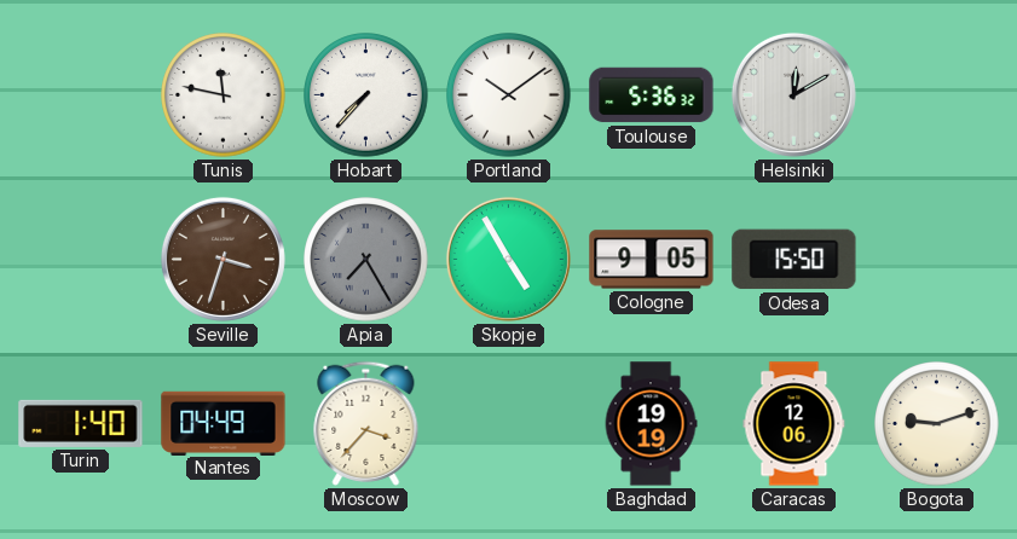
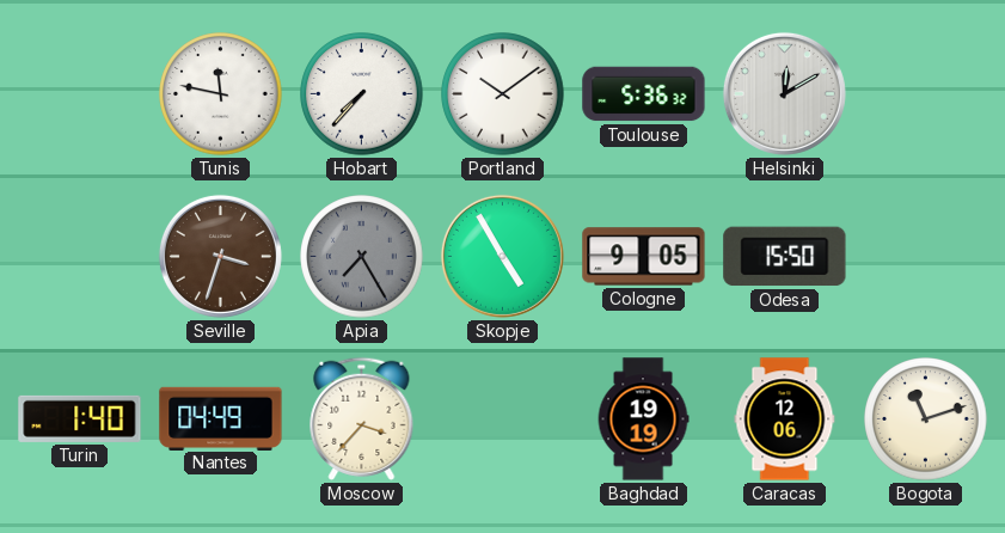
Bogota: 9:12 -> 11:12 (926, 419)
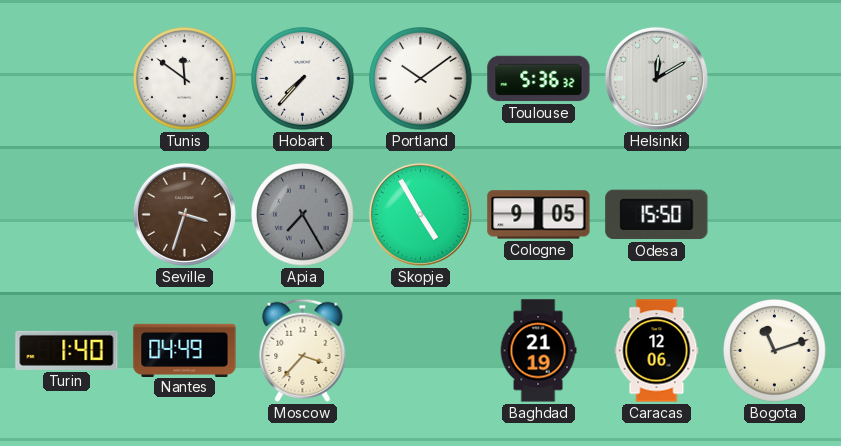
Tunis: 11:47 -> 11:51 (185, 79)
Baghdad: 19:19 -> 21:19 (538, 351)
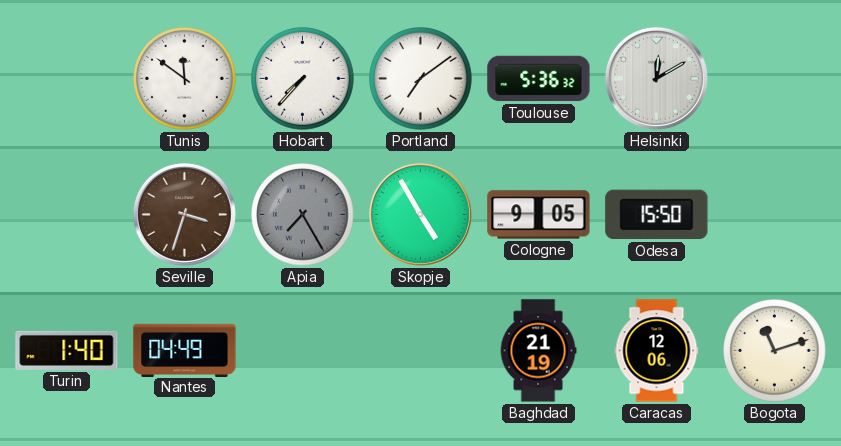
Portland: 10:09 -> 7:09 (421, 79)
Moscow: 3:37 -> none (303, 350)
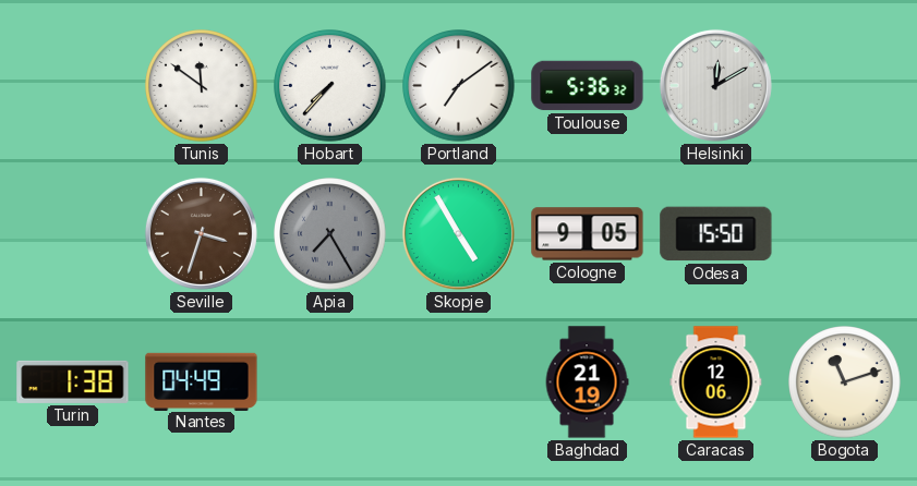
Turin: 1:40 -> 1:38 (73, 381)
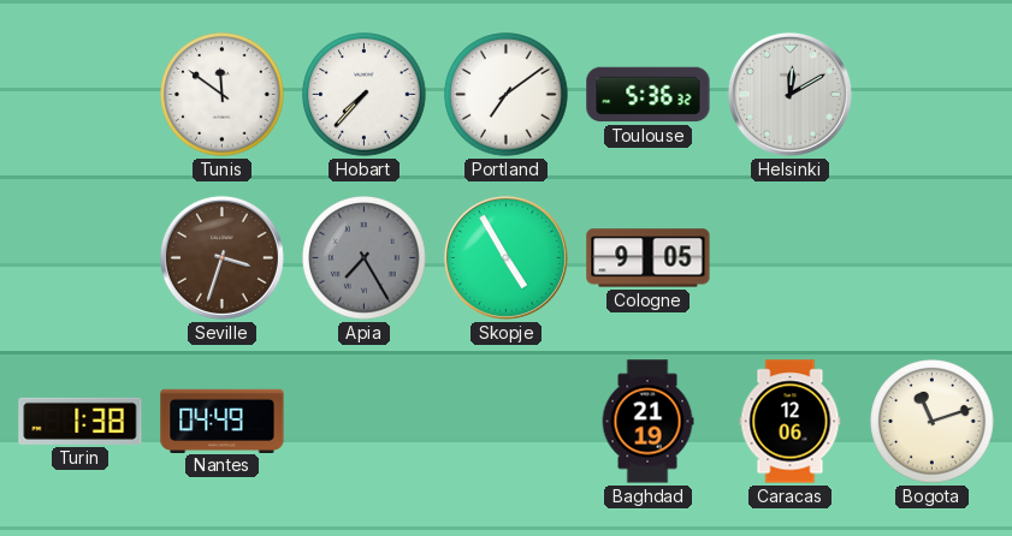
Odesa: 15:50 -> none (716, 234)
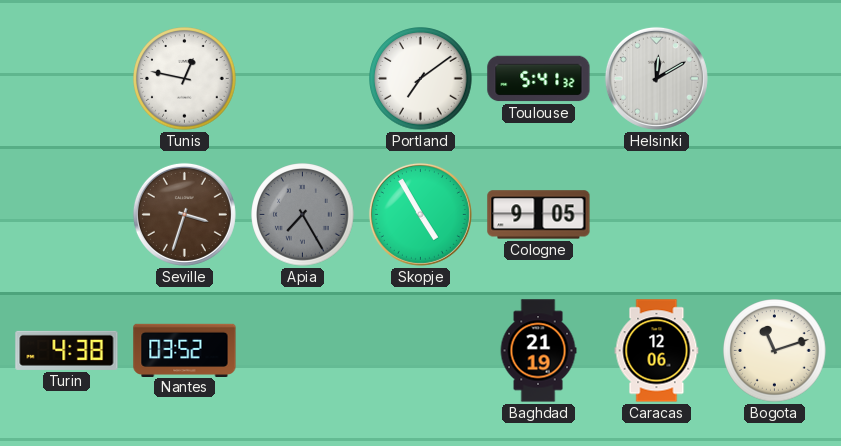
Tunis: 11:51 -> 12:47 (185, 79)
Hobart: 7:37 -> none (365, 95)
Toulouse: 5:36 -> 5:41 (539, 79)
Turin: 1:38 -> 4:38 (67, 350)
Nantes: 04:49 -> 03:52 (185, 350)
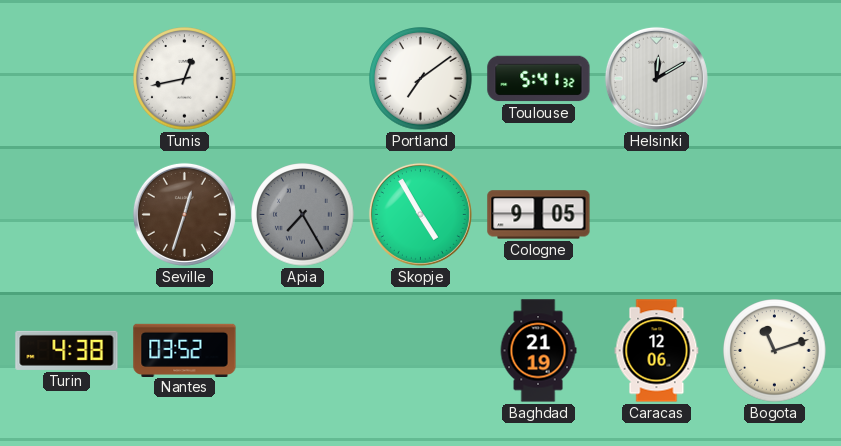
Tunis: 12:47 -> 12:43 (185, 79)
Seville: 3:33 -> 12:33 (184, 214)
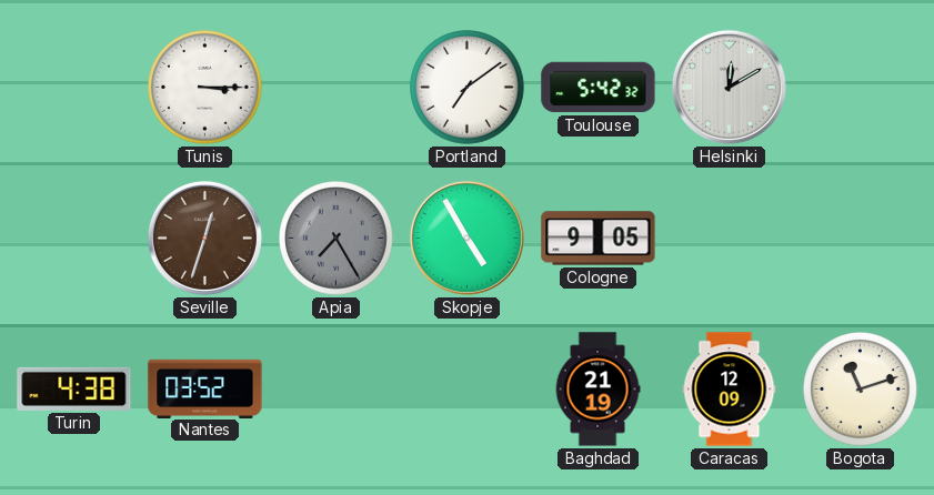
Tunis: 12:43 -> 3:15 (205, 88)
Toulouse: 5:41 -> 5:42 (599, 88)
Caracas: 12:06 -> 12:09 (730, 390)
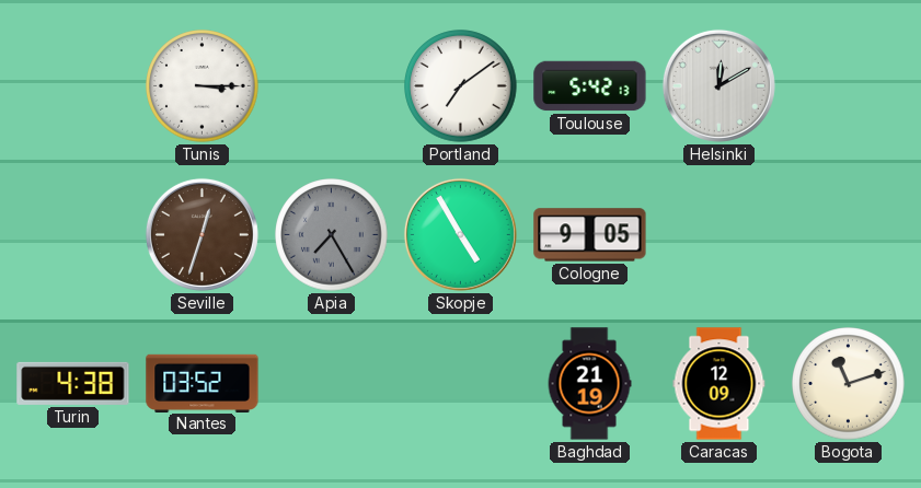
Toulouse: 5:42:32 -> 5:42:13 (590, 86)
